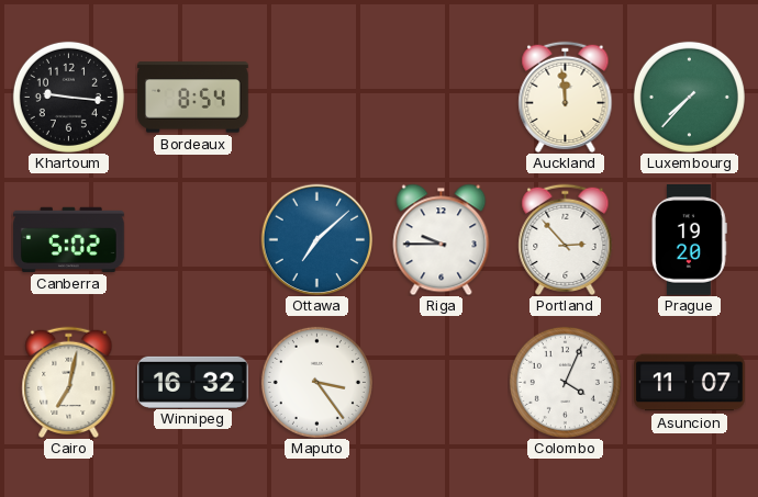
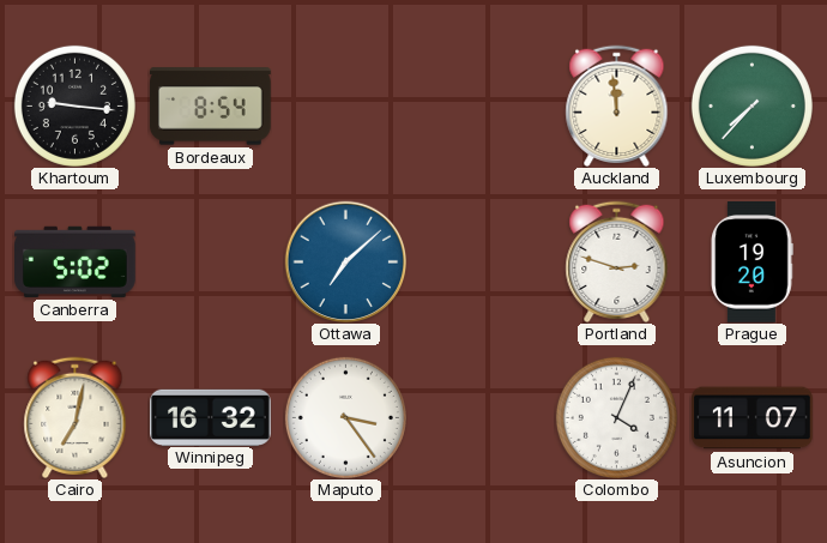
Riga: 9:45 -> none (442, 239)
Portland: 2:53 -> 2:48 (617, 261)
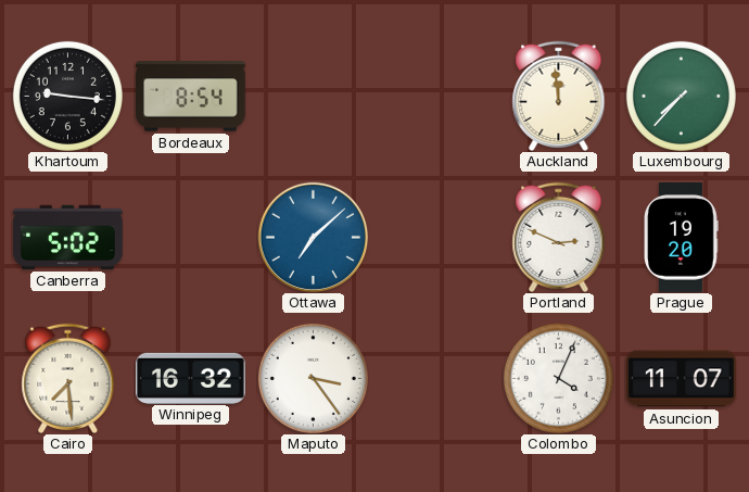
Portland: 2:48 -> 2:49 (559, 237)
Cairo: 7:02 -> 7:29 (68, 378)
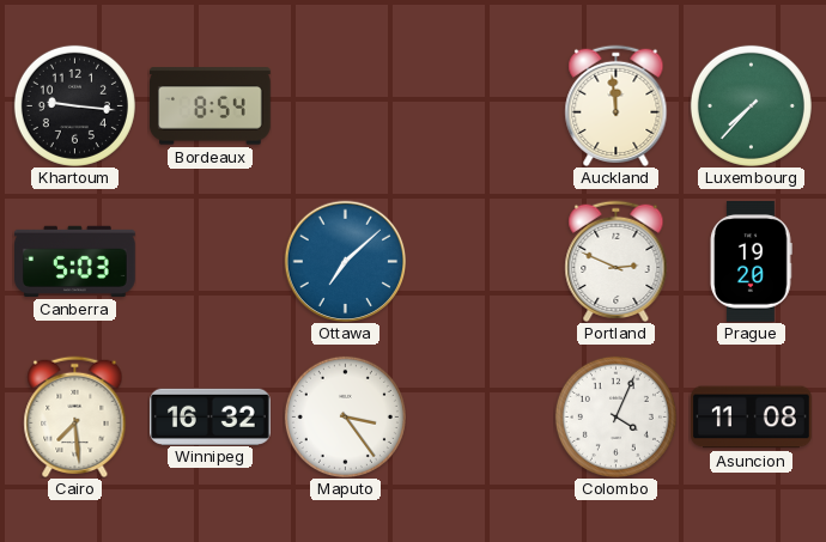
Canberra: 5:02 -> 5:03 (75, 261)
Asuncion: 11:07 -> 11:08 (752, 418)
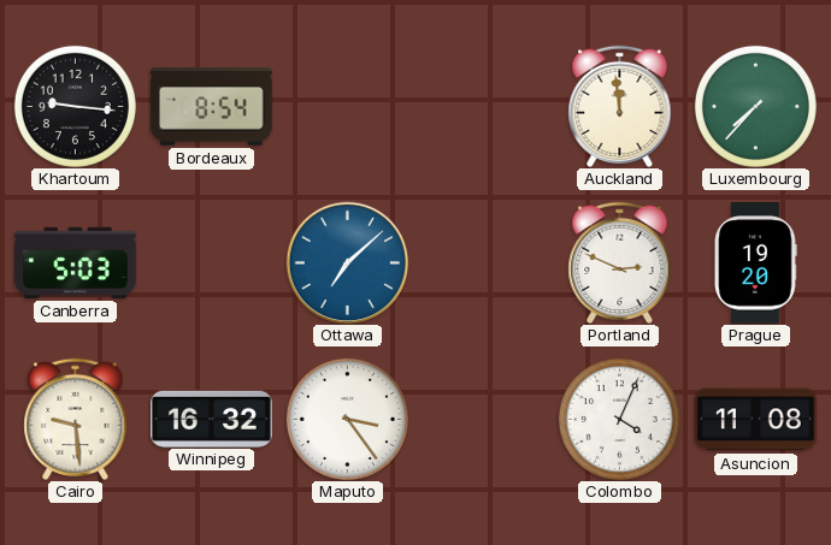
Cairo: 7:29 -> 9:29 (76, 419)
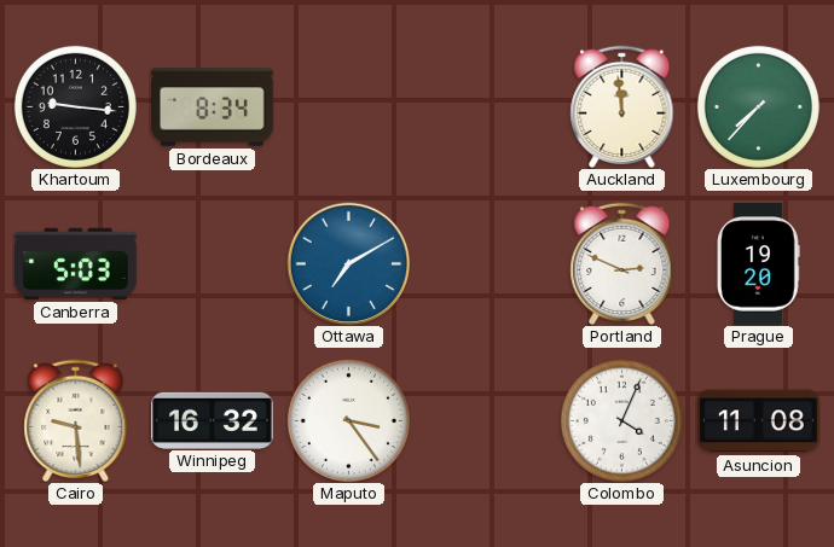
Bordeaux: 8:54 -> 8:34 (213, 107)
Ottawa: 7:08 -> 7:10 (348, 263)
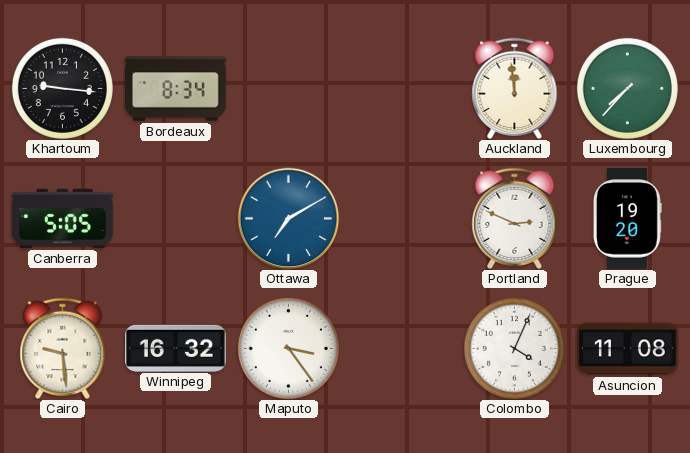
Canberra: 5:03 -> 5:05 (63, 218)
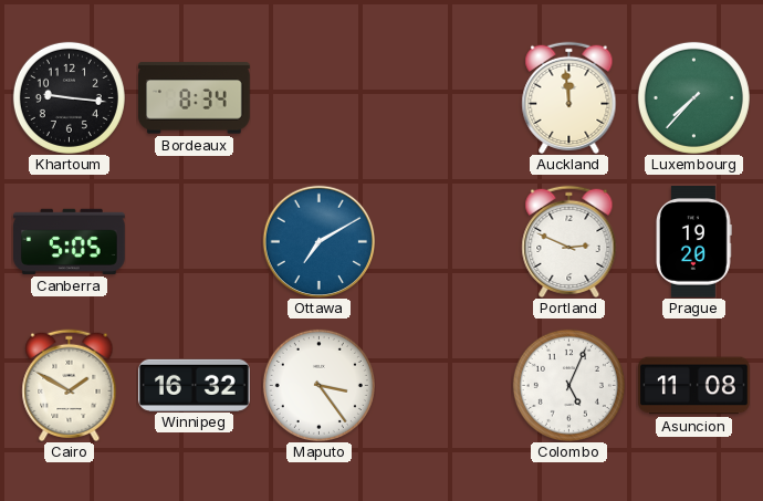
Cairo: 9:29 -> 1:50 (70, 385)
Colombo: 4:04 -> 5:04 (568, 385)
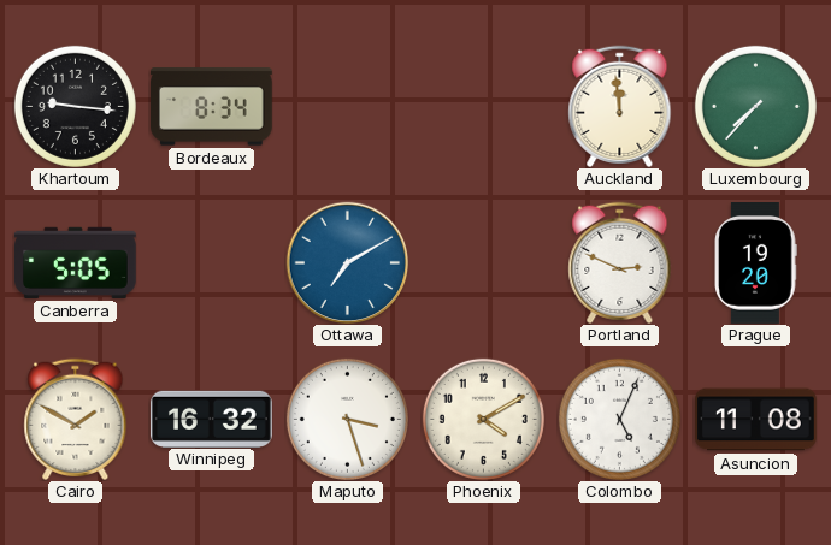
Maputo: 3:24 -> 3:27 (347, 419)
Phoenix: none -> 4:10 (483, 419)
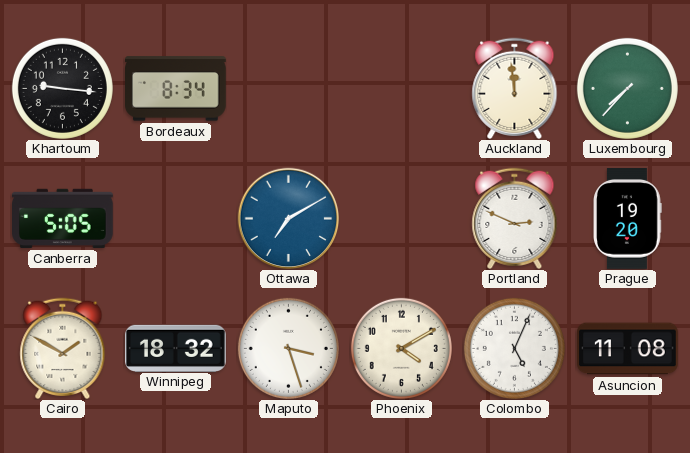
Winnipeg: 16:32 -> 18:32 (176, 348)
